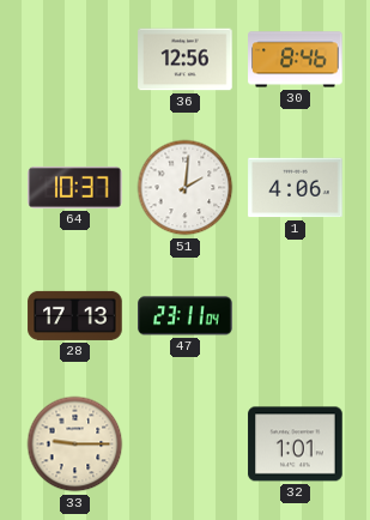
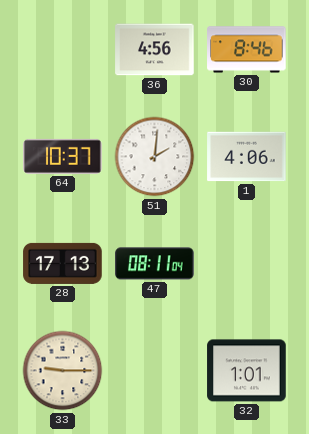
36: 12:56 -> 4:56 (155, 50)
47: 23:11 -> 08:11 (155, 264)
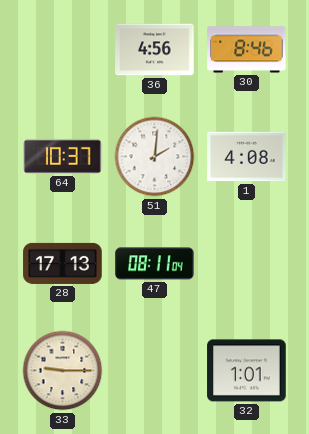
1: 4:06 -> 4:08 (247, 157)
